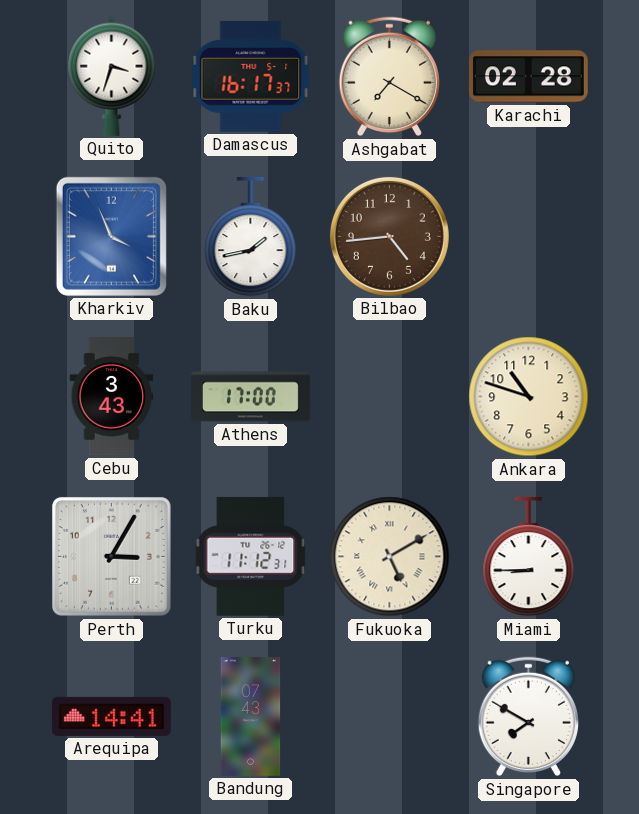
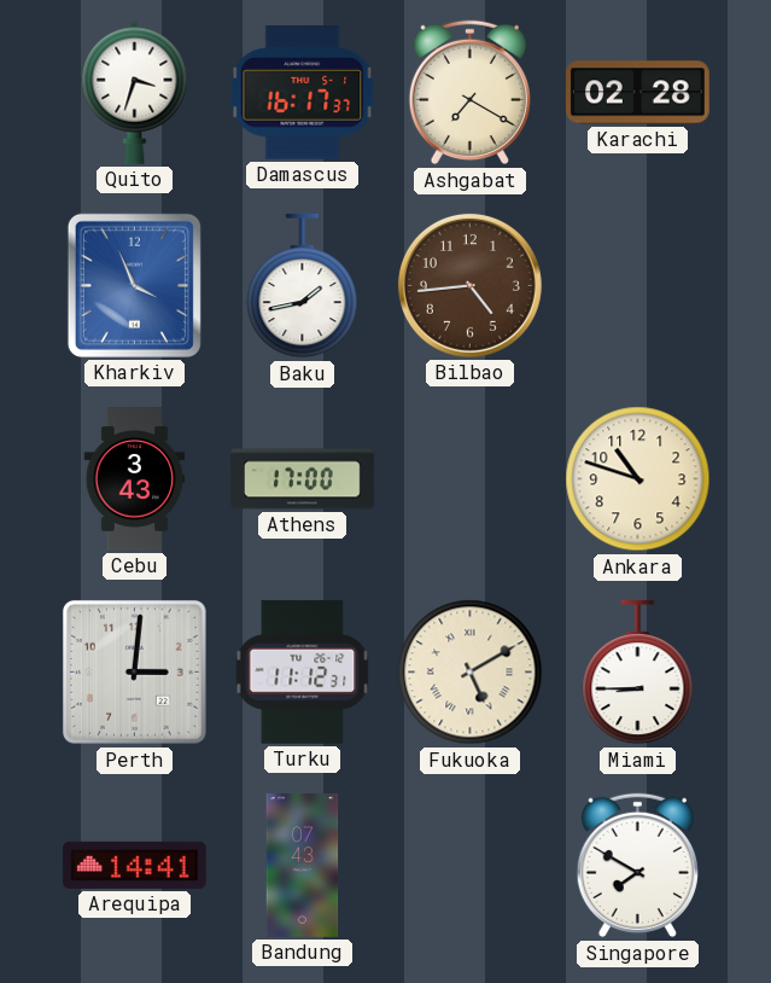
Perth: 3:05 -> 3:01 (134, 671)
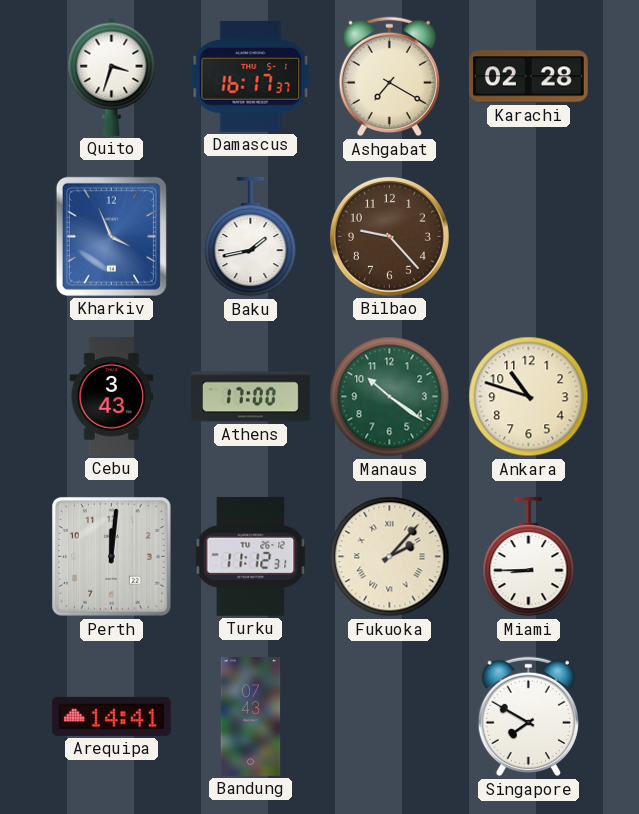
Bilbao: 4:44 -> 9:23 (389, 236)
Manaus: none -> 10:21 (390, 397)
Perth: 3:01 -> 12:01 (111, 556)
Fukuoka: 5:10 -> 2:07 (390, 557)
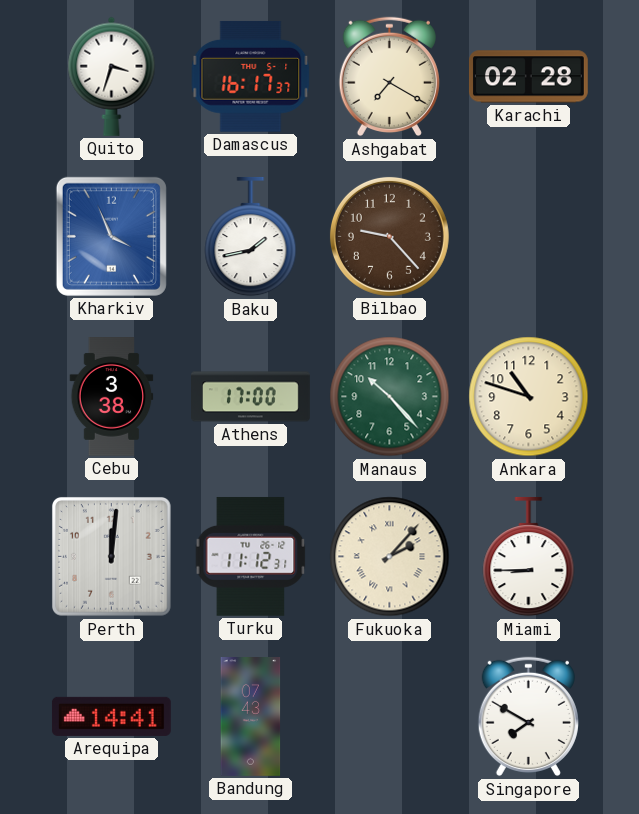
Cebu: 3:43 -> 3:38 (112, 397)
Manaus: 10:21 -> 10:23 (390, 397)
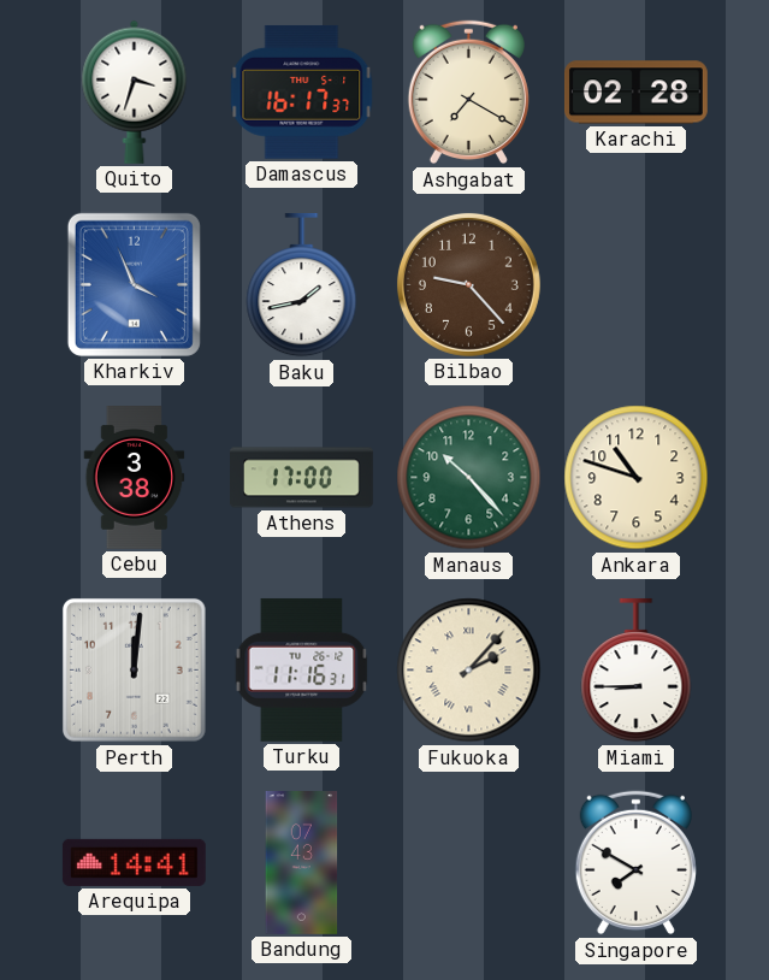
Turku: 11:12 -> 11:16 (302, 669)
